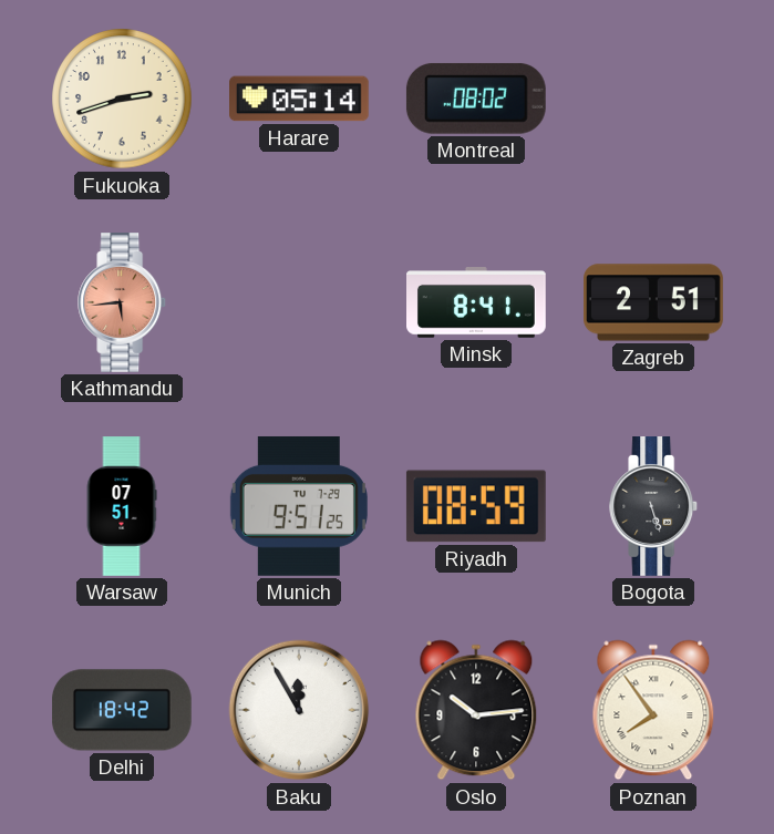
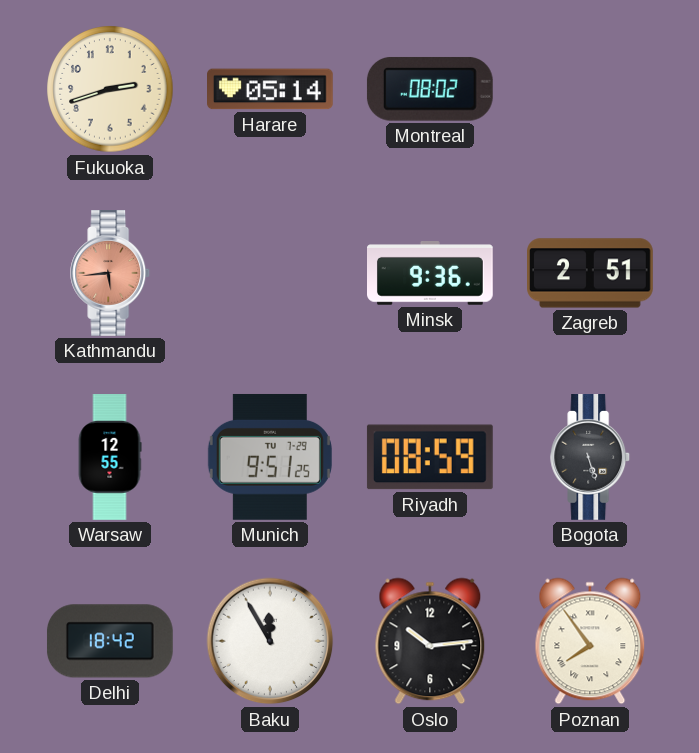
Minsk: 8:41 -> 9:36 (431, 274)
Warsaw: 07:51 -> 12:55 (110, 457)
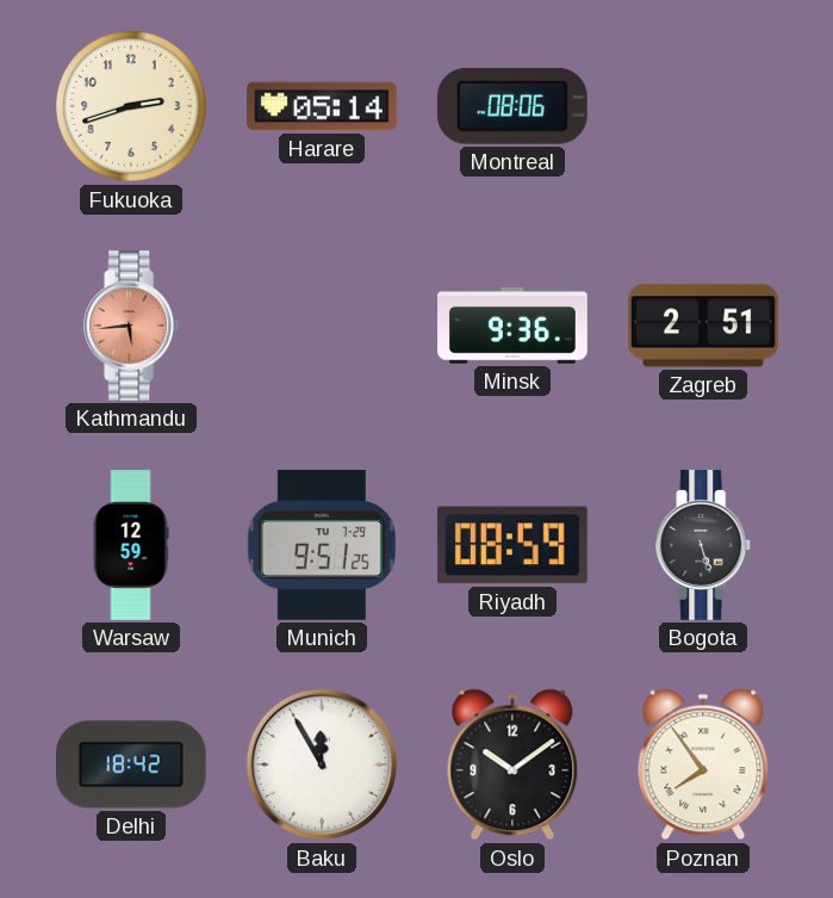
Montreal: 08:02 -> 08:06 (512, 106)
Warsaw: 12:55 -> 12:59 (131, 545)
Oslo: 10:14 -> 10:09 (512, 764)
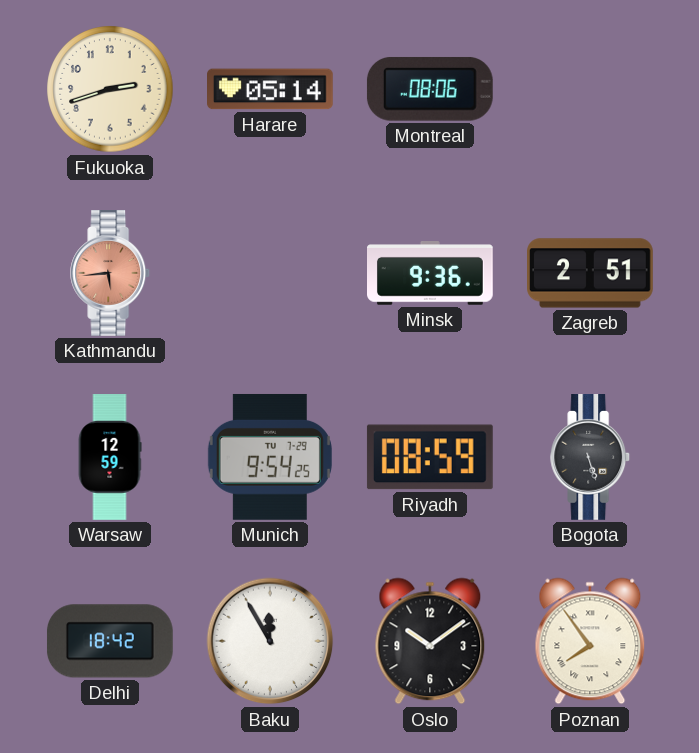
Munich: 9:51 -> 9:54 (270, 457)
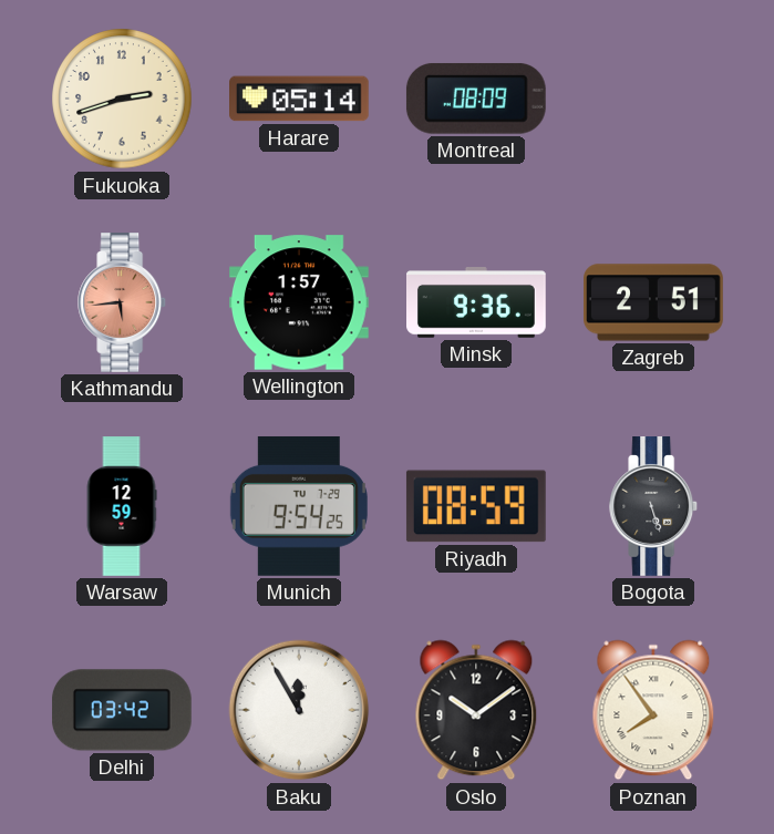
Montreal: 08:06 -> 08:09 (476, 99)
Wellington: none -> 1:57 (300, 302)
Delhi: 18:42 -> 03:42 (122, 710)
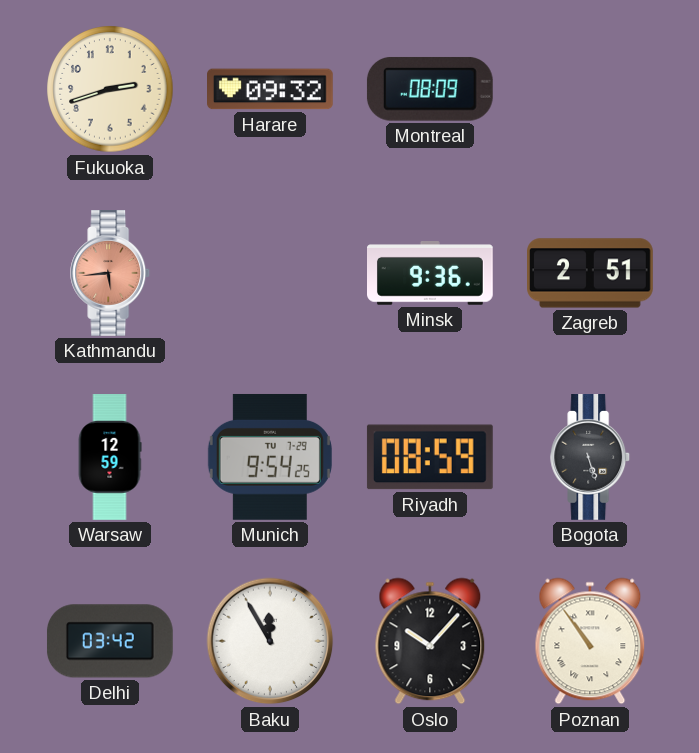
Harare: 05:14 -> 09:32 (271, 89)
Wellington: 1:57 -> none (300, 302)
Oslo: 10:09 -> 10:07 (430, 641)
Poznan: 7:54 -> 10:54 (590, 641)
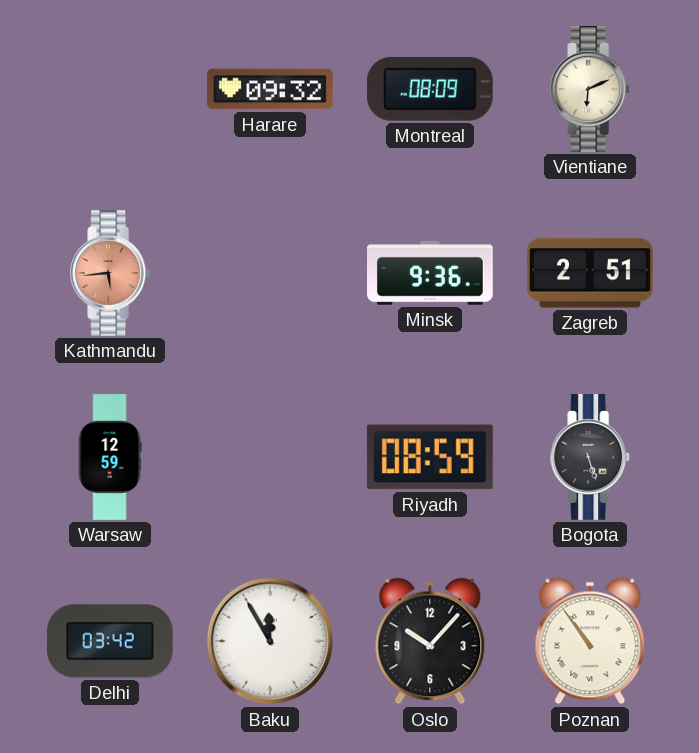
Fukuoka: 2:42 -> none (110, 89)
Vientiane: none -> 6:11 (591, 90)
Munich: 9:54 -> none (270, 457)
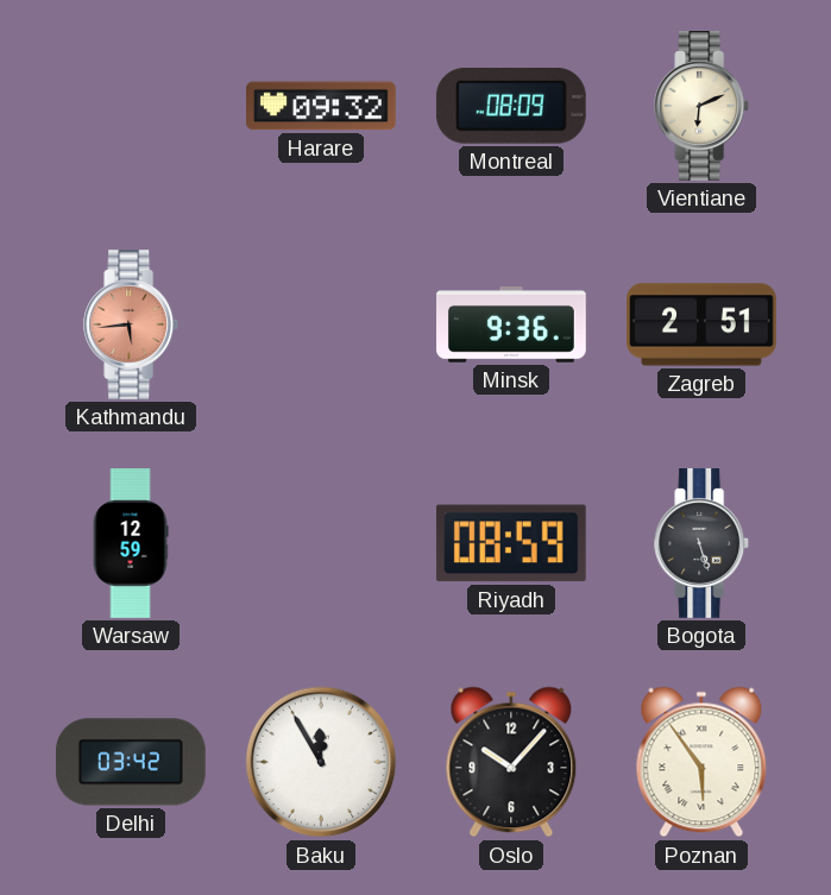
Poznan: 10:54 -> 5:54 (701, 762)
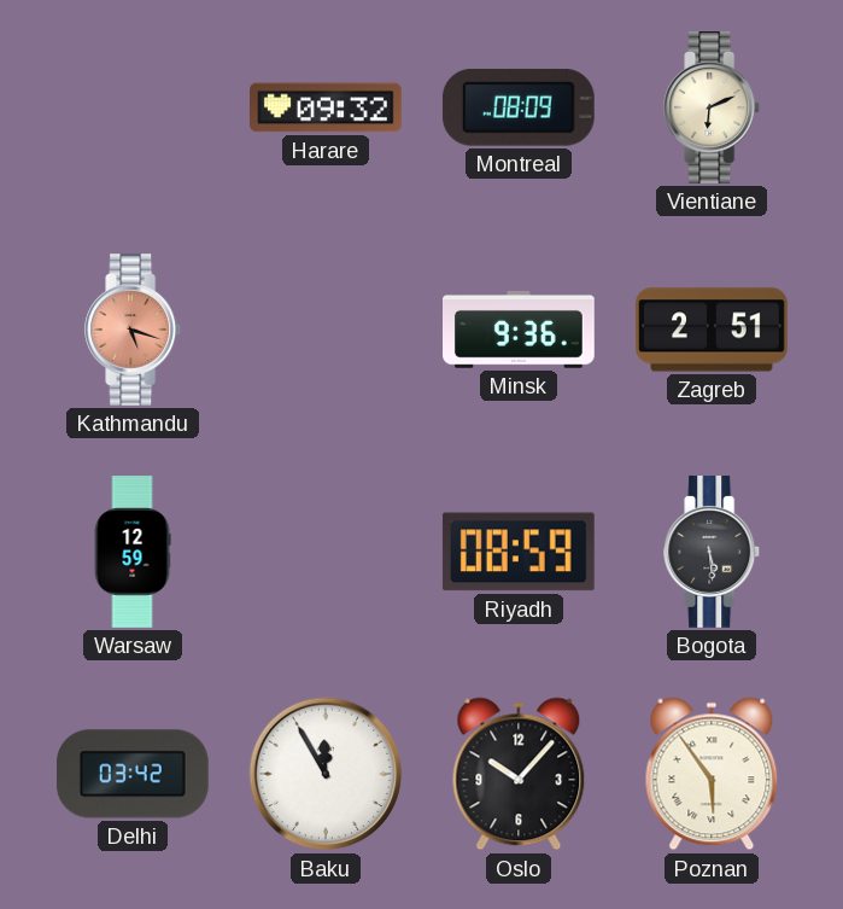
Kathmandu: 5:44 -> 5:18 (134, 331)
Bogota: 5:27 -> 5:29 (713, 553)
